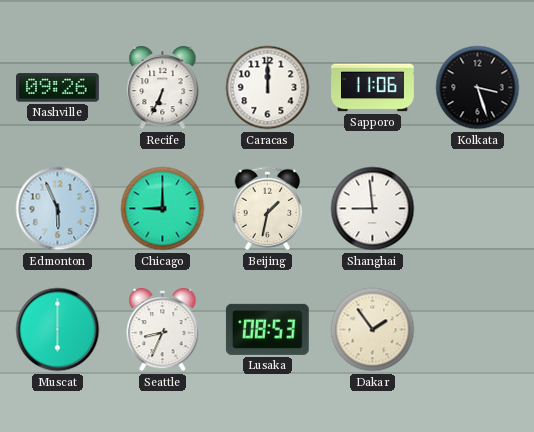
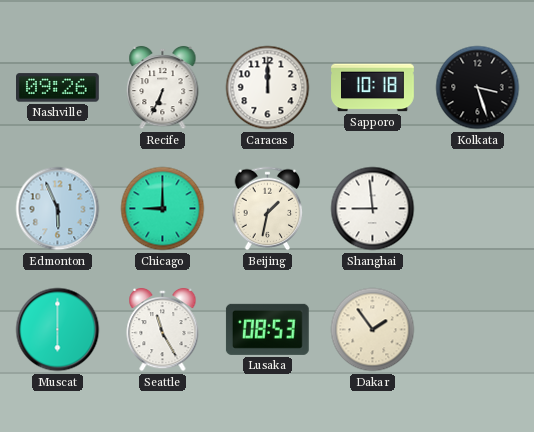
Sapporo: 11:06 -> 10:18 (373, 88)
Seattle: 8:34 -> 11:25 (163, 330)
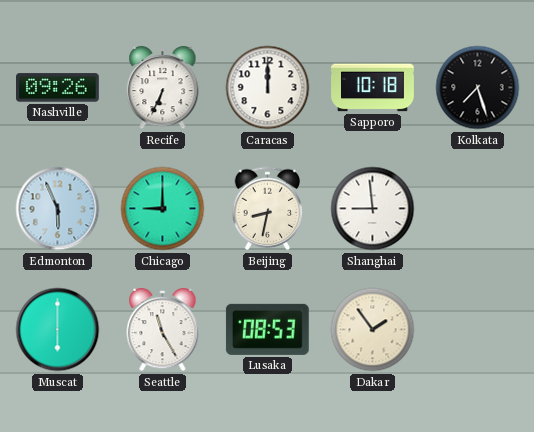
Kolkata: 3:27 -> 7:27 (478, 88)
Beijing: 1:32 -> 8:32 (268, 209)
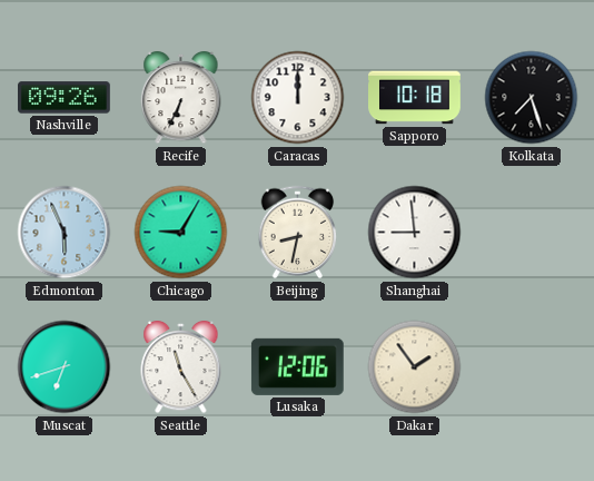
Chicago: 9:00 -> 9:05 (181, 233)
Muscat: 6:00 -> 6:42 (65, 367)
Lusaka: 08:53 -> 12:06 (297, 366)
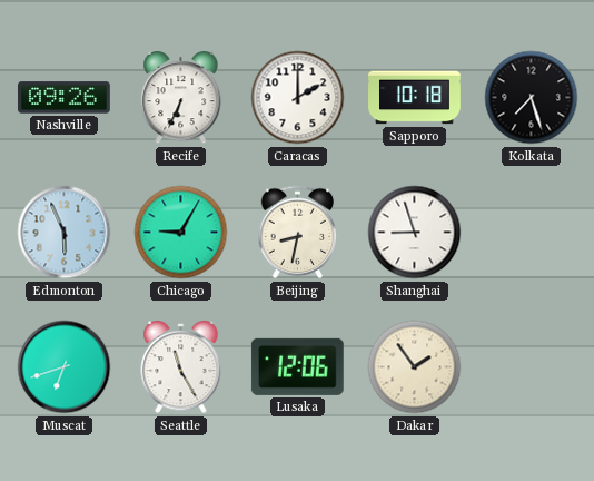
Caracas: 12:00 -> 2:00 (298, 98)
Shanghai: 8:59 -> 8:57 (415, 233)
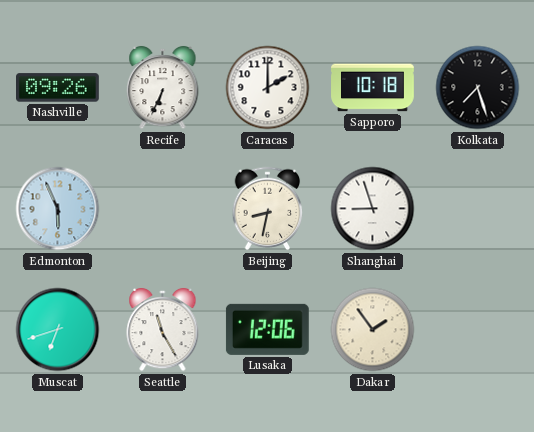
Chicago: 9:05 -> none (181, 233)
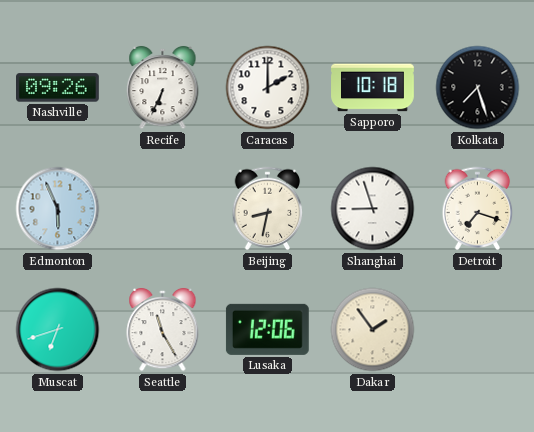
Detroit: none -> 7:18 (478, 209)
